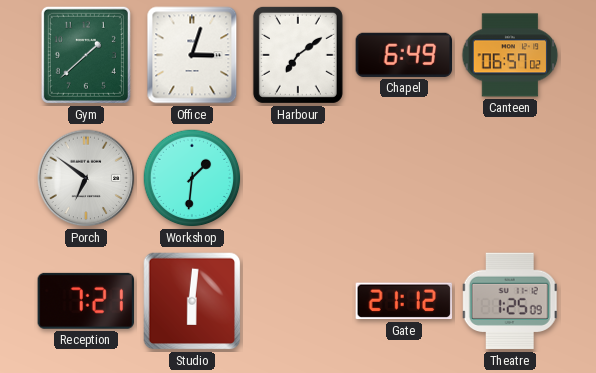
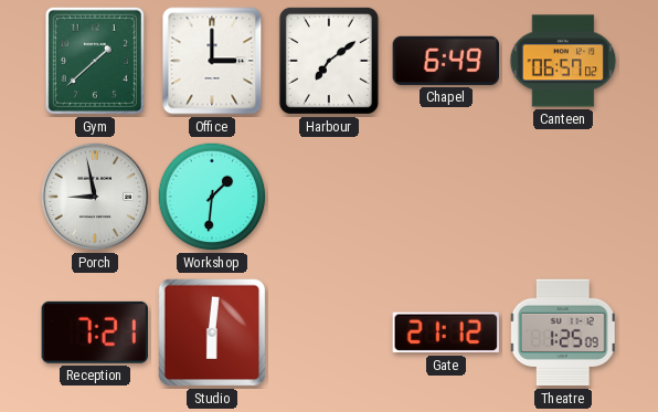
Office: 3:03 -> 3:00 (212, 61)
Porch: 6:51 -> 8:58 (95, 197)
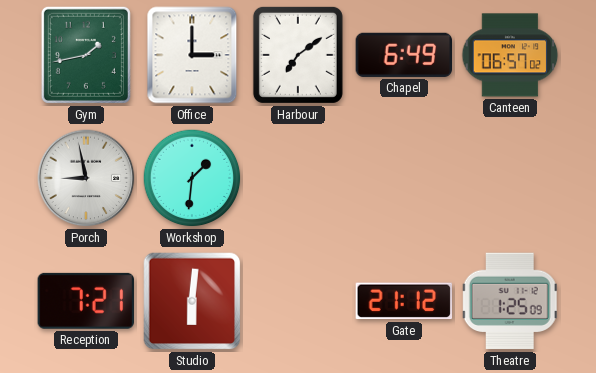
Gym: 1:38 -> 1:43 (86, 55)
